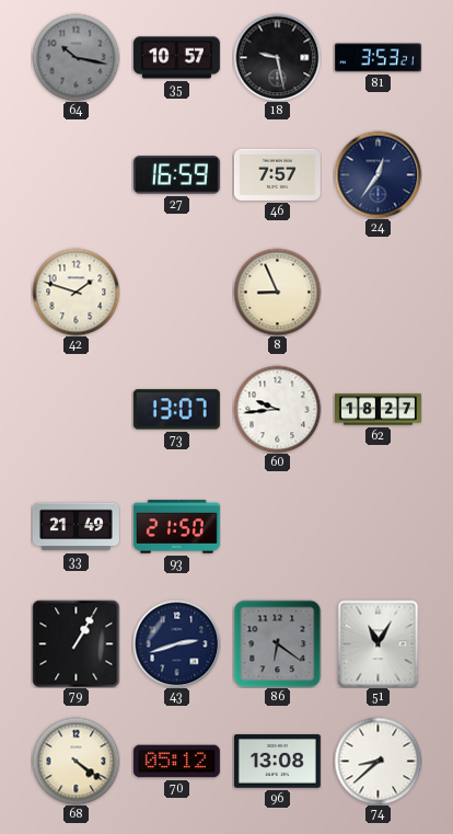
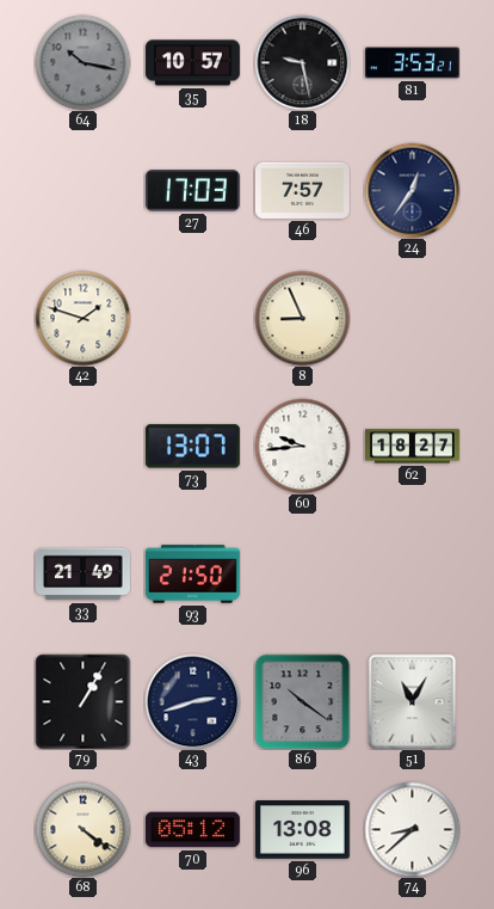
27: 16:59 -> 17:03 (192, 191)
86: 6:21 -> 10:21 (302, 701)
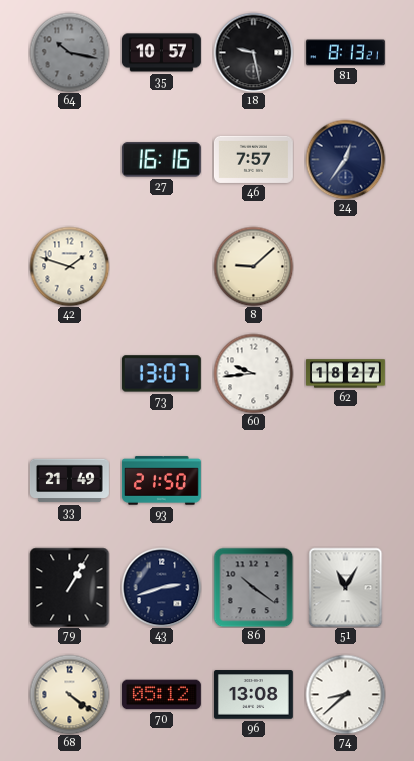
81: 3:53 -> 8:13 (345, 53)
27: 17:03 -> 16:16 (161, 160)
8: 8:56 -> 9:08 (253, 266)
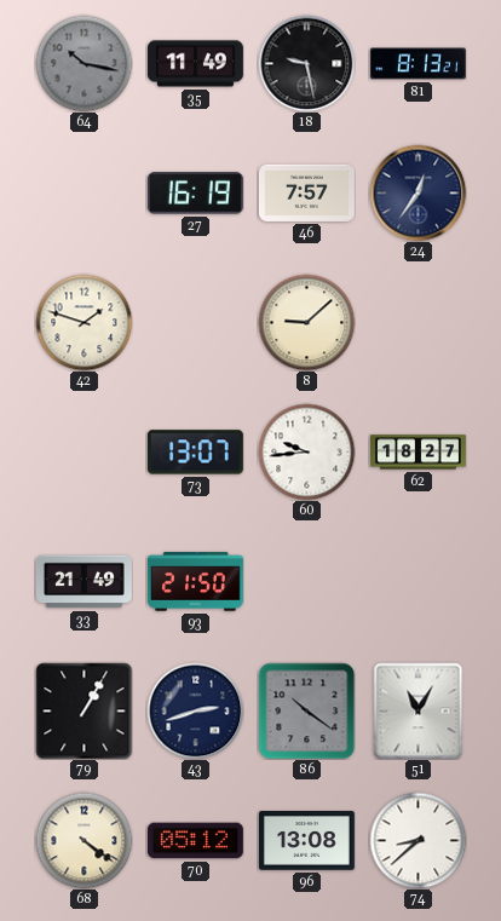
35: 10:57 -> 11:49 (195, 64)
27: 16:16 -> 16:19 (195, 194)
